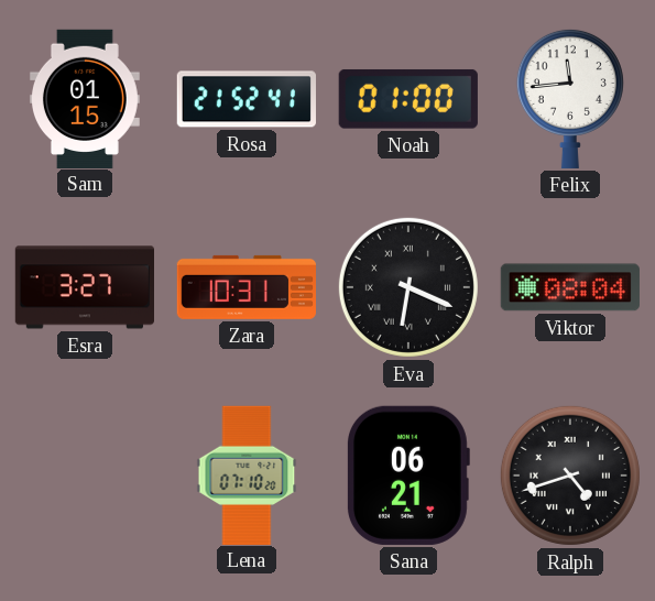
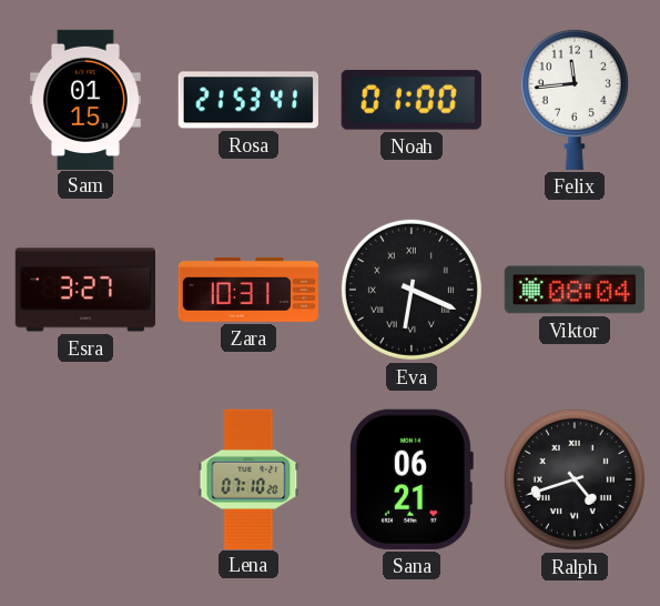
Rosa: 21:52 -> 21:53 (248, 100)
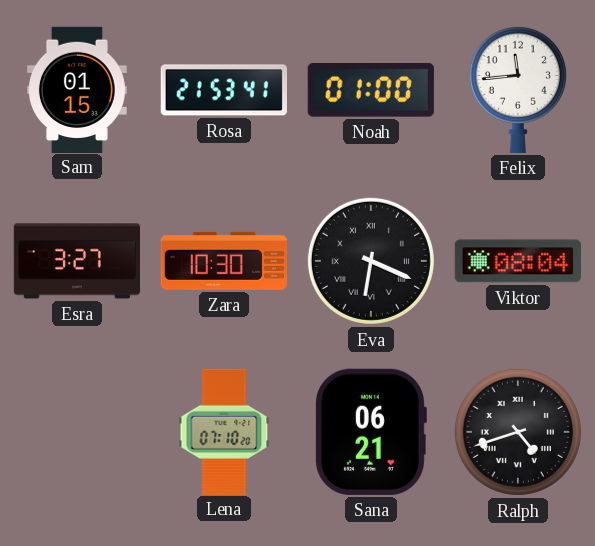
Zara: 10:31 -> 10:30 (224, 261)
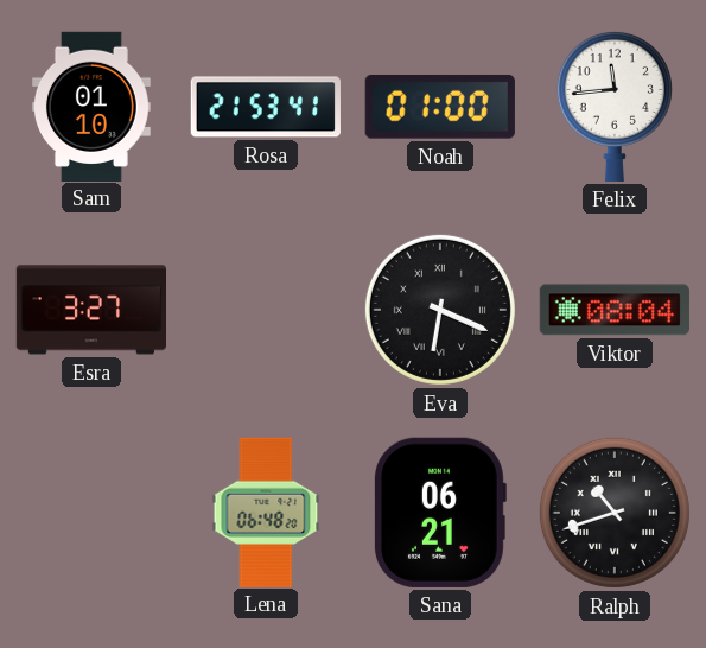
Sam: 01:15 -> 01:10 (91, 106)
Zara: 10:30 -> none (224, 261)
Lena: 07:10 -> 06:48 (266, 512)
Ralph: 4:42 -> 10:42 (615, 513)
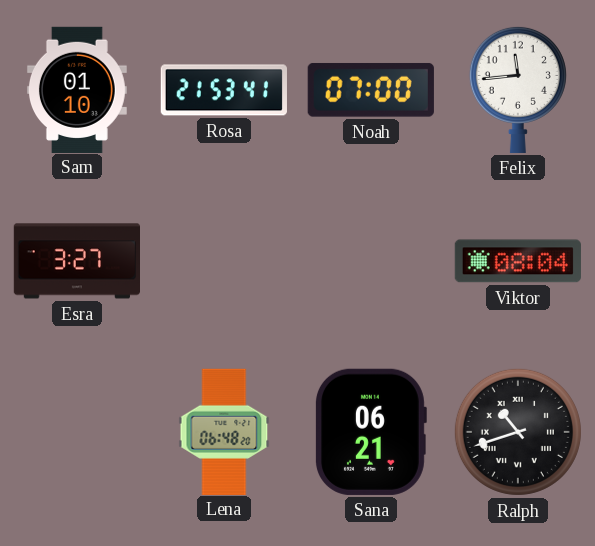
Noah: 01:00 -> 07:00 (371, 90)
Eva: 6:19 -> none (440, 310)
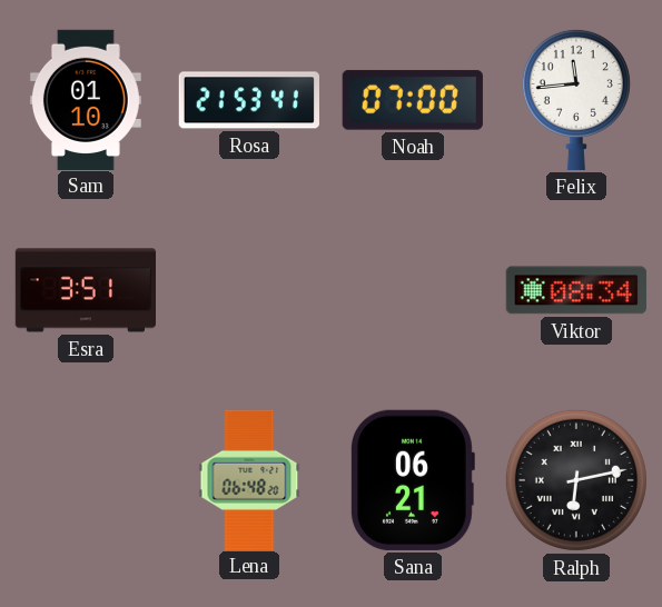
Esra: 3:27 -> 3:51 (85, 290)
Viktor: 08:04 -> 08:34 (576, 290)
Ralph: 10:42 -> 6:13 (576, 480)
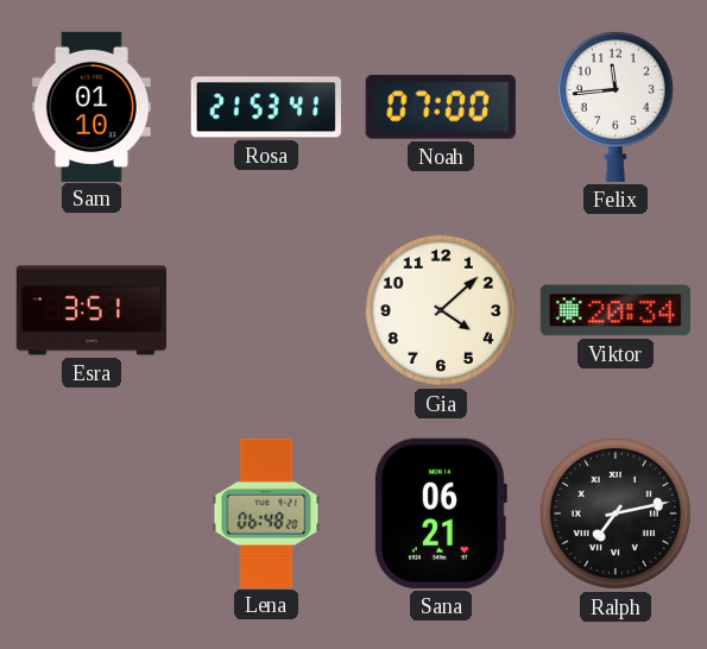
Gia: none -> 4:08 (441, 310)
Viktor: 08:34 -> 20:34 (616, 310)
Ralph: 6:13 -> 7:13 (616, 513)
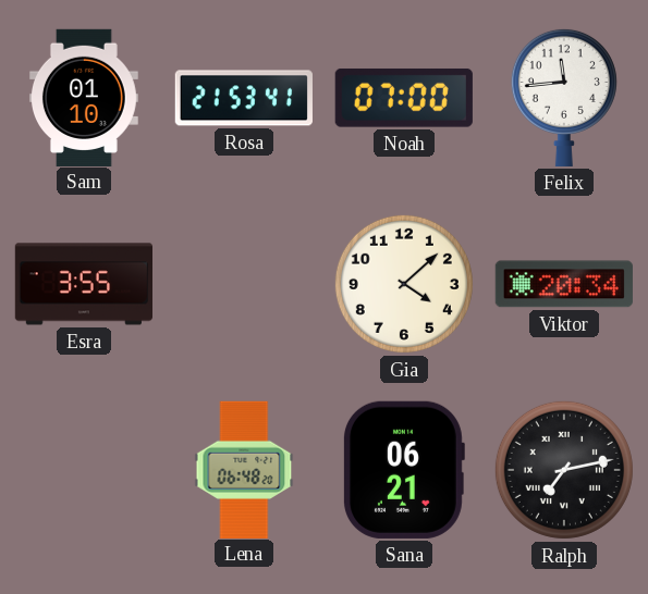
Esra: 3:51 -> 3:55 (83, 284)
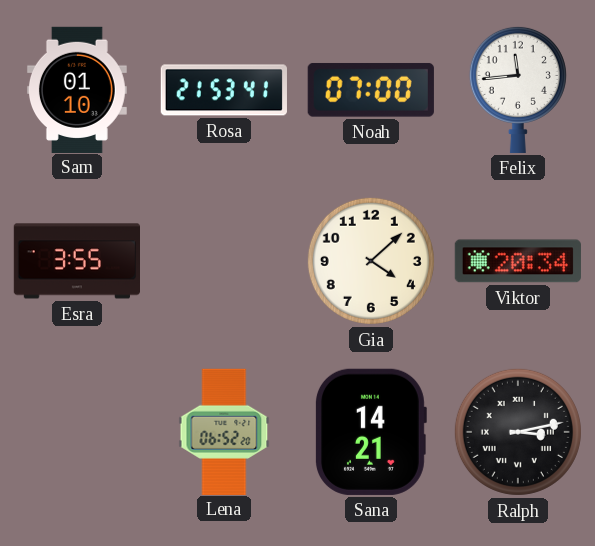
Lena: 06:48 -> 06:52 (224, 431)
Sana: 06:21 -> 14:21 (370, 432)
Ralph: 7:13 -> 3:13 (518, 432)
